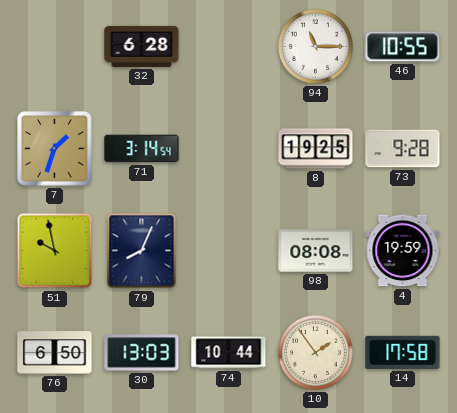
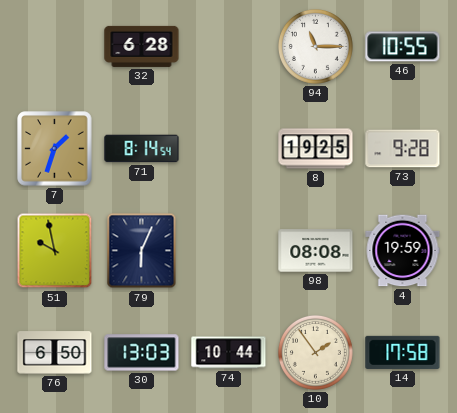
71: 3:14 -> 8:14 (142, 149)
79: 8:04 -> 6:04 (142, 251)
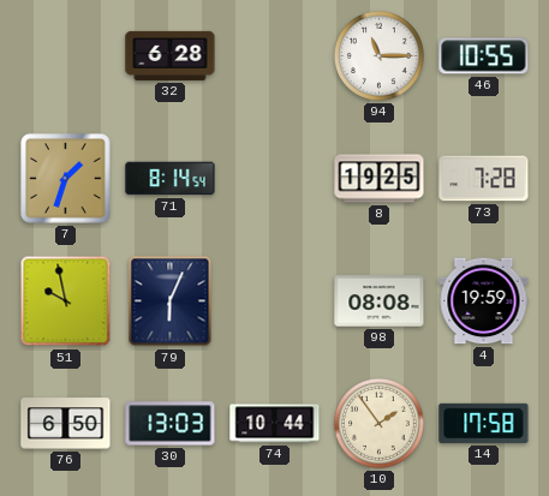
73: 9:28 -> 7:28 (484, 179)
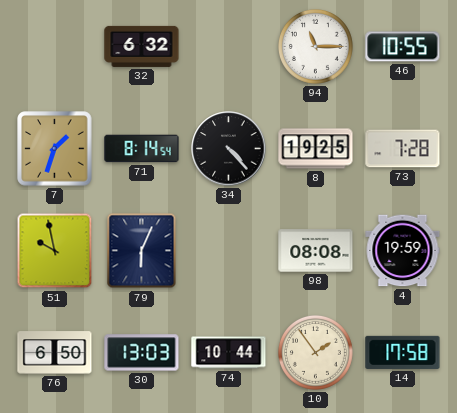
32: 6:28 -> 6:32 (142, 46)
34: none -> 4:23 (229, 149)
